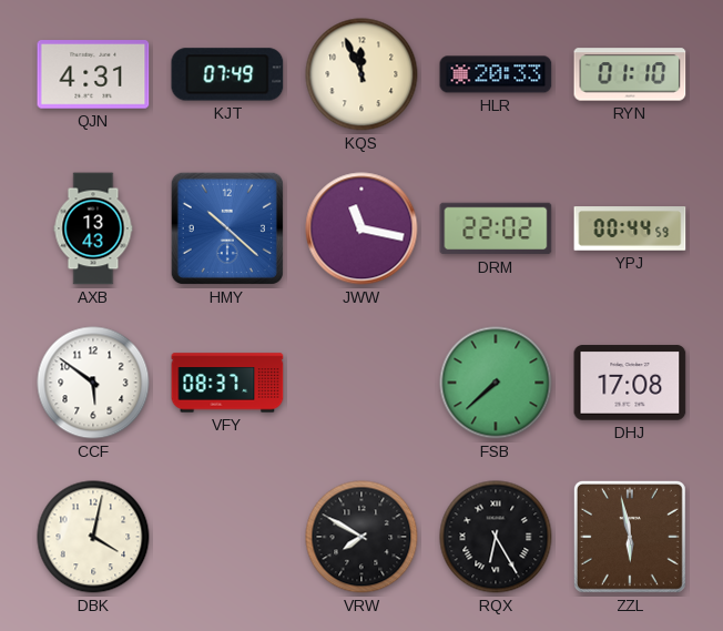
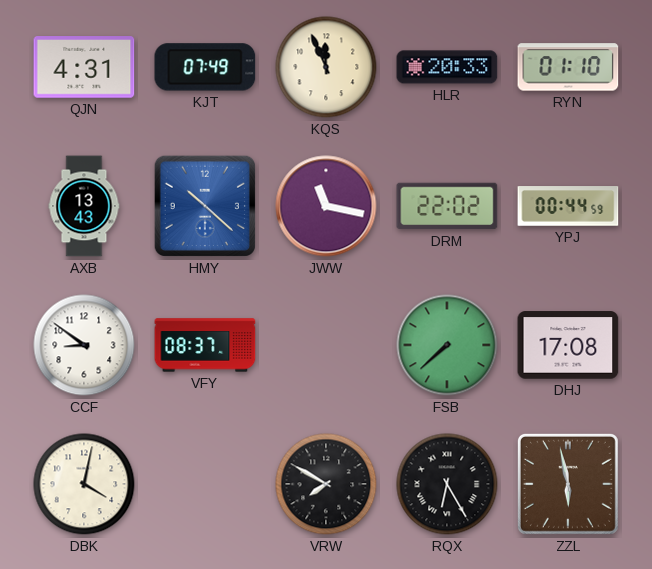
CCF: 5:51 -> 8:51 (84, 345)
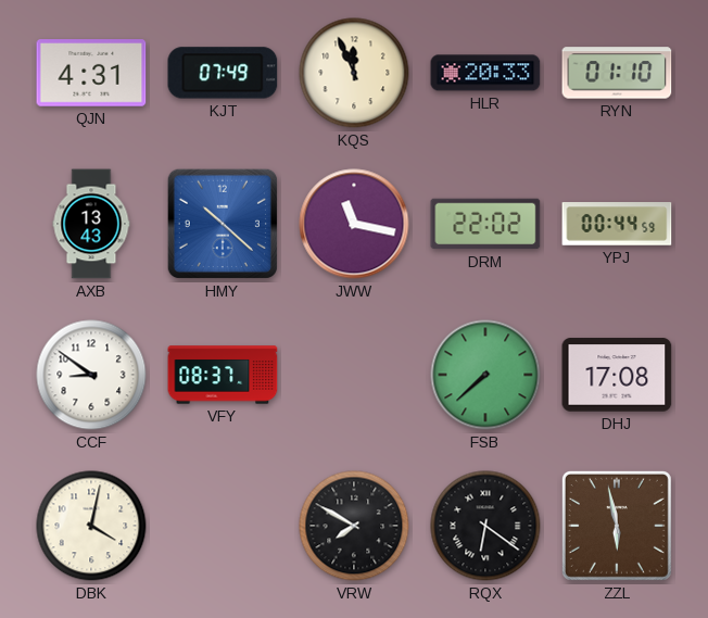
RQX: 6:25 -> 6:21 (485, 526)
